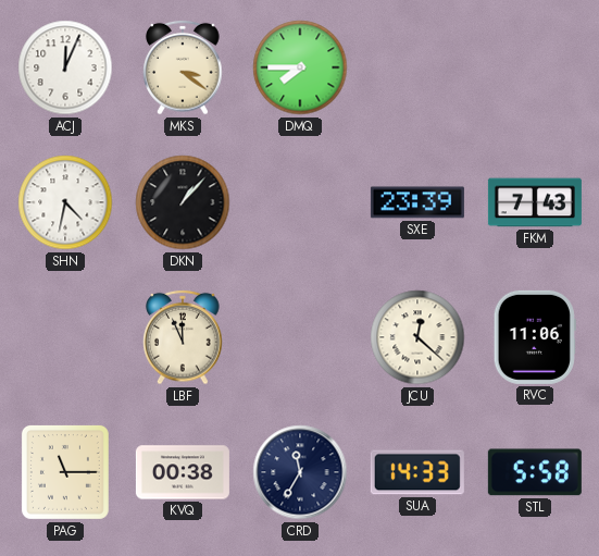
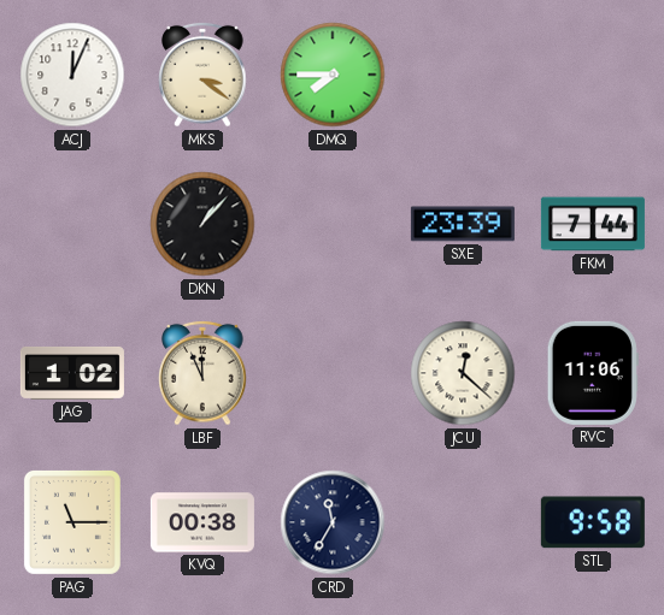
SHN: 4:32 -> none (65, 202)
FKM: 7:43 -> 7:44 (593, 224)
JAG: none -> 1:02 (72, 373)
SUA: 14:33 -> none (417, 472)
STL: 5:58 -> 9:58 (593, 522)
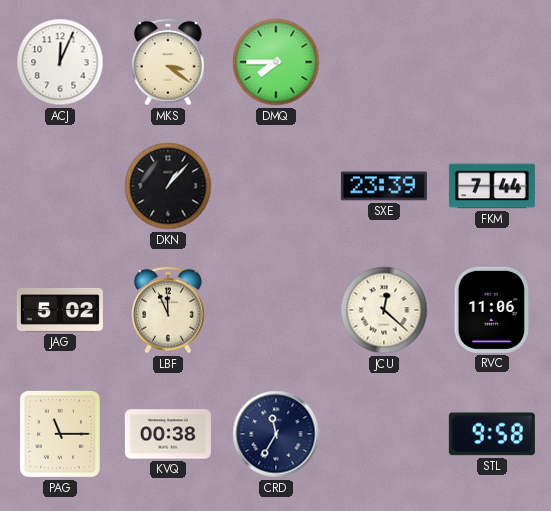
JAG: 1:02 -> 5:02 (60, 310)
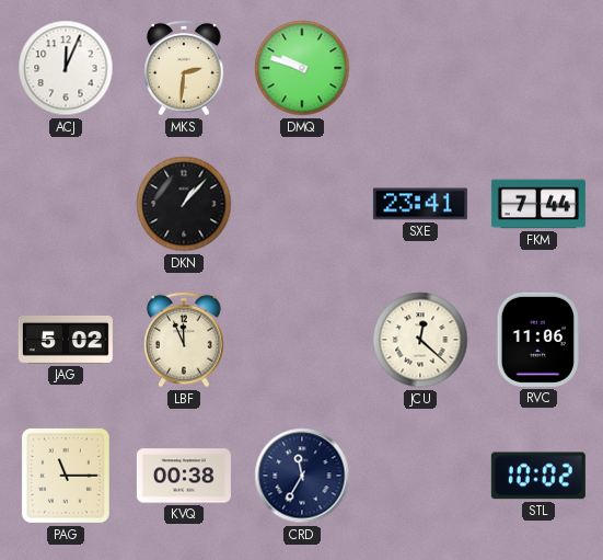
MKS: 3:21 -> 2:31 (184, 68)
DMQ: 7:45 -> 9:48 (302, 68)
SXE: 23:39 -> 23:41 (420, 204)
STL: 9:58 -> 10:02 (538, 476)
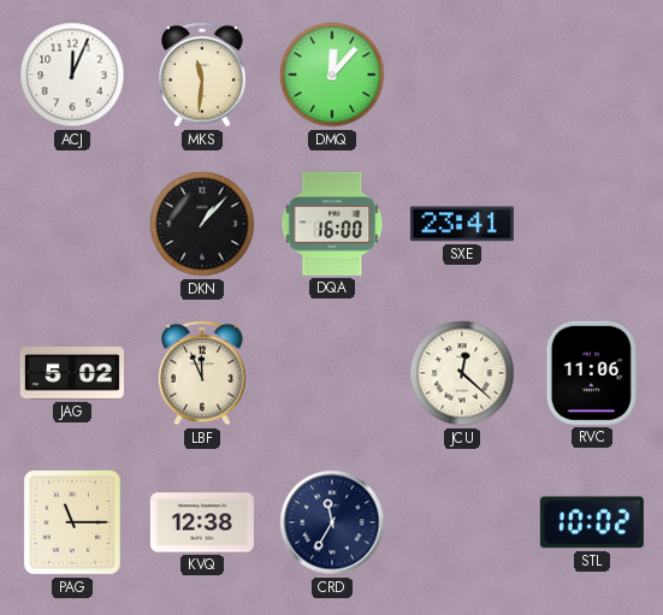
MKS: 2:31 -> 11:31 (202, 75)
DMQ: 9:48 -> 12:07 (332, 75)
DQA: none -> 16:00 (332, 224)
FKM: 7:44 -> none (538, 204)
KVQ: 00:38 -> 12:38 (202, 522)
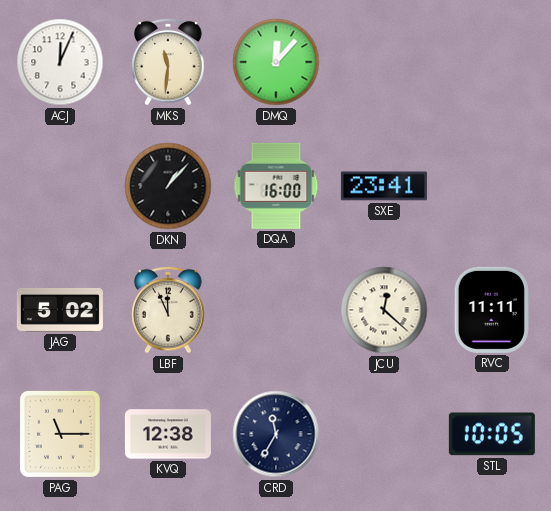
RVC: 11:06 -> 11:11 (492, 310)
STL: 10:02 -> 10:05 (492, 434)
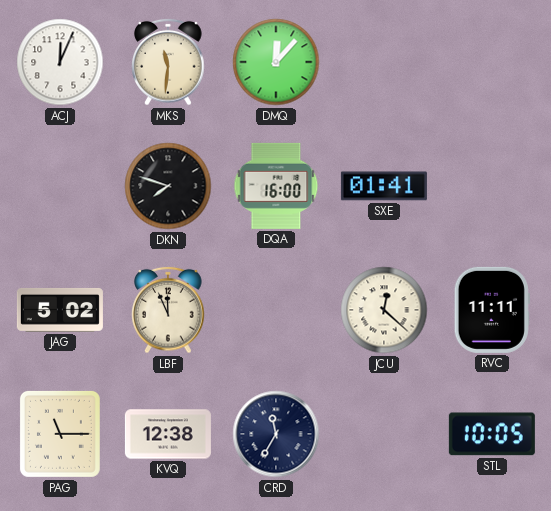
DKN: 1:07 -> 7:48 (168, 186)
SXE: 23:41 -> 01:41 (384, 186)
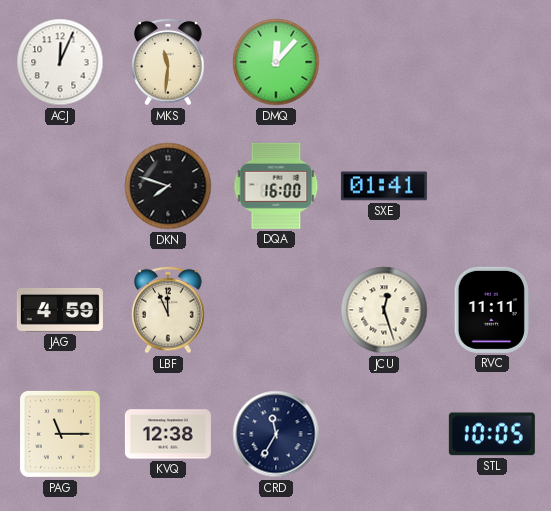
JAG: 5:02 -> 4:59 (60, 310)
JCU: 12:22 -> 12:27 (384, 310)
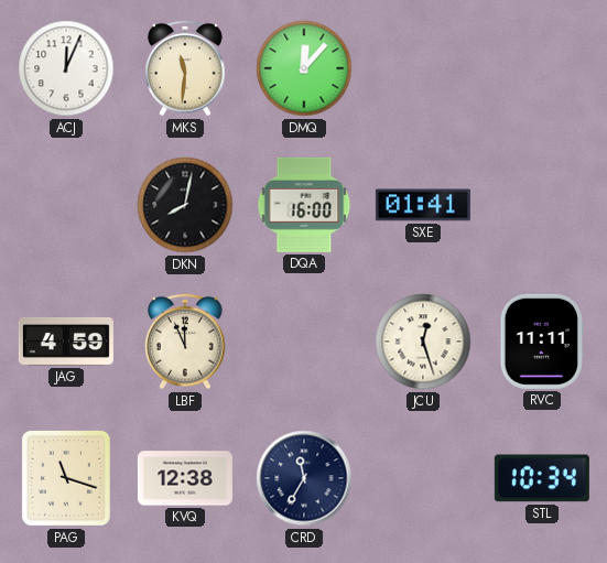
DKN: 7:48 -> 8:02 (185, 205)
PAG: 11:15 -> 11:18 (66, 478)
STL: 10:05 -> 10:34 (542, 478)
